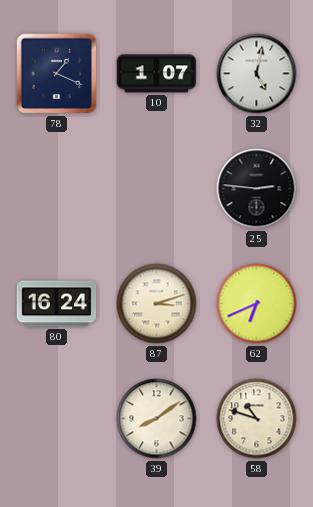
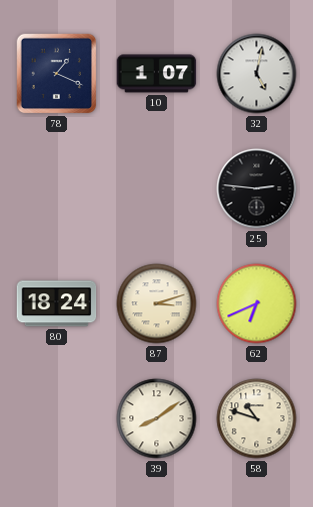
80: 16:24 -> 18:24 (57, 304)
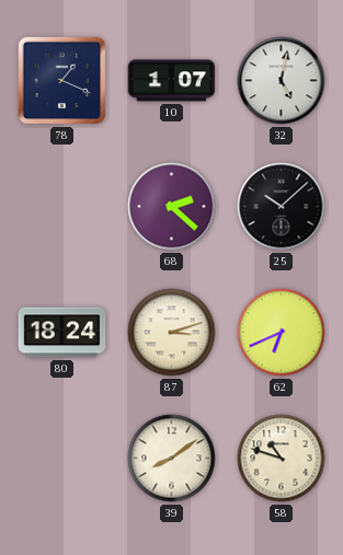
68: none -> 2:22 (172, 207)
25: 2:46 -> 10:08 (282, 207)
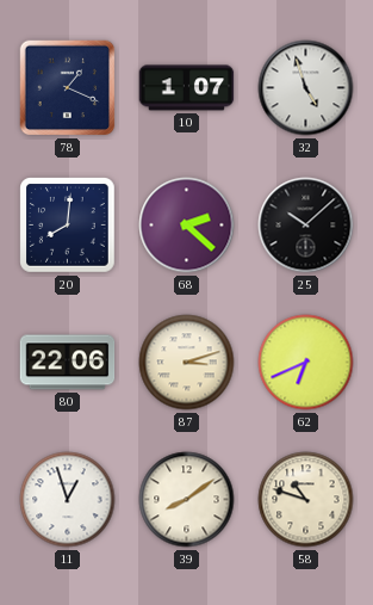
32: 5:02 -> 4:57 (306, 88)
20: none -> 8:01 (68, 226)
80: 18:24 -> 22:06 (68, 363)
11: none -> 12:57 (68, 500)
